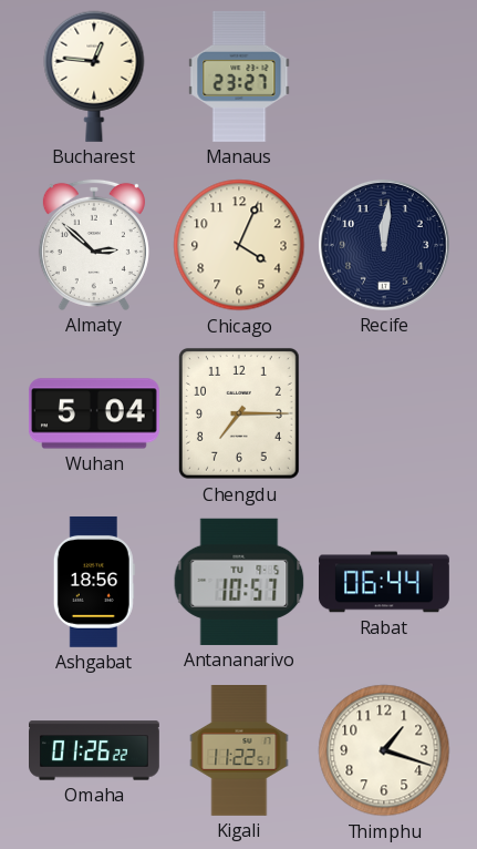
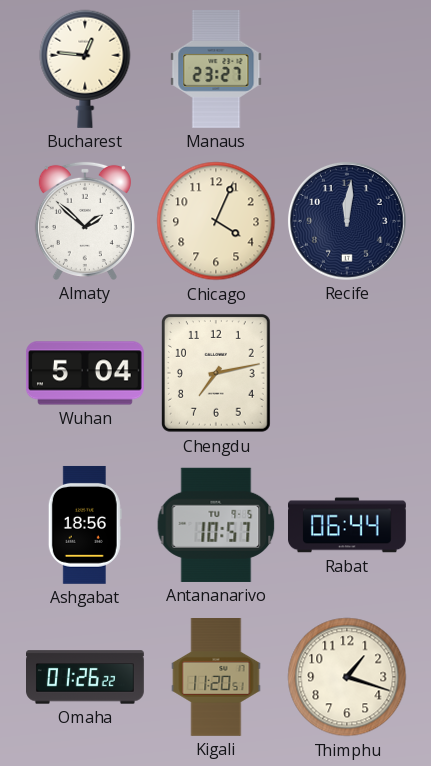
Almaty: 2:52 -> 1:52 (85, 221)
Chengdu: 7:15 -> 7:13 (216, 373)
Kigali: 11:22 -> 11:20 (216, 678)
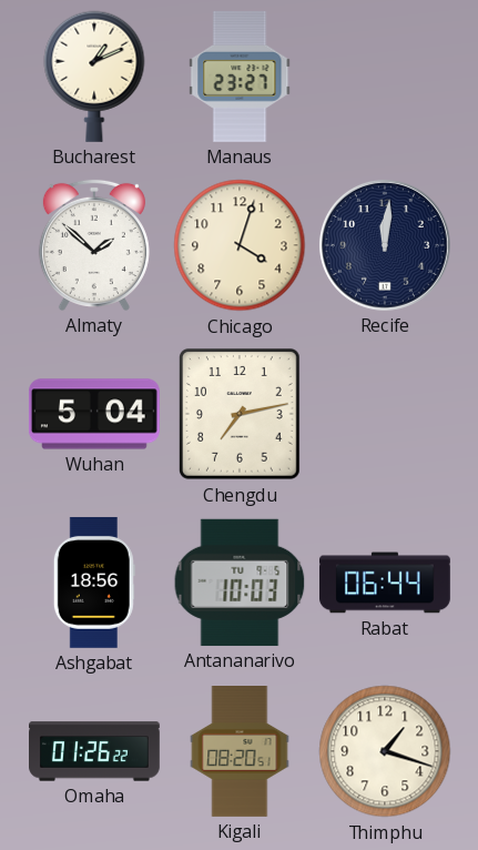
Bucharest: 12:46 -> 1:11 (94, 77)
Chicago: 4:04 -> 4:03 (240, 245)
Antananarivo: 10:57 -> 10:03 (240, 583)
Kigali: 11:20 -> 08:20 (240, 752)
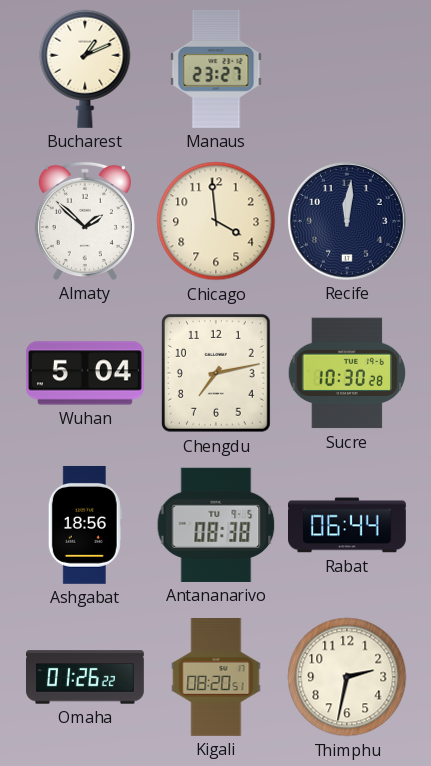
Chicago: 4:03 -> 3:59 (216, 221)
Sucre: none -> 10:30 (346, 373)
Antananarivo: 10:03 -> 08:38 (216, 525)
Thimphu: 1:18 -> 2:32 (347, 677)
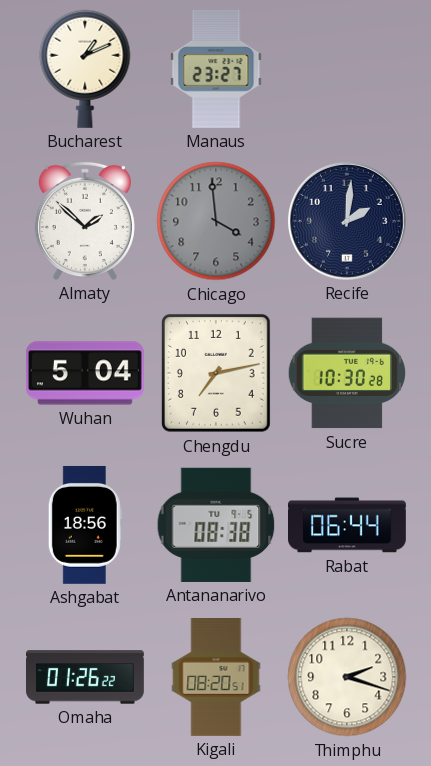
Chicago dial: cream -> grey (216, 221)
Recife: 12:01 -> 2:01 (347, 221)
Thimphu: 2:32 -> 2:18 (347, 677)
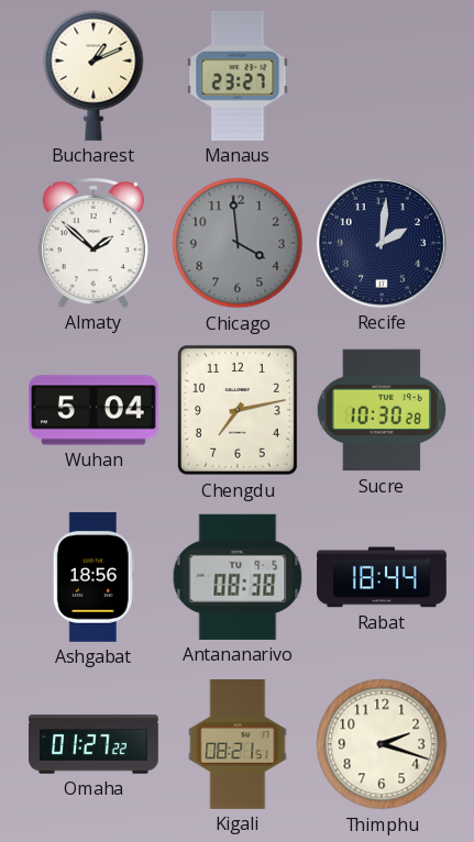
Rabat: 06:44 -> 18:44 (383, 577)
Omaha: 01:26 -> 01:27 (95, 744)
Kigali: 08:20 -> 08:21 (238, 745)
